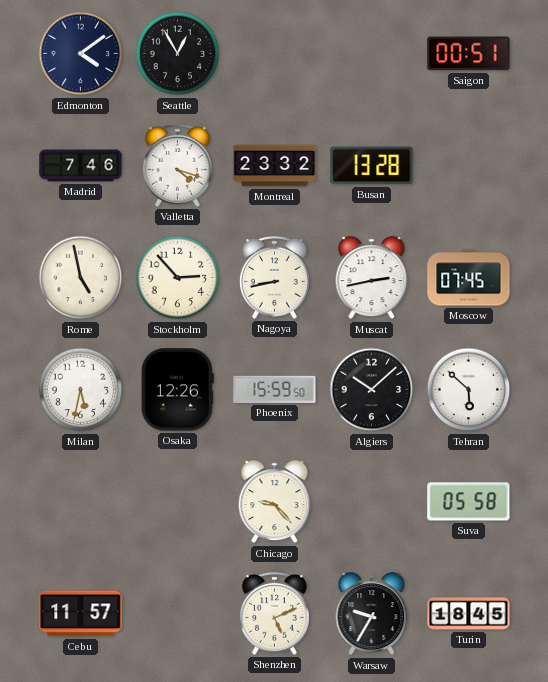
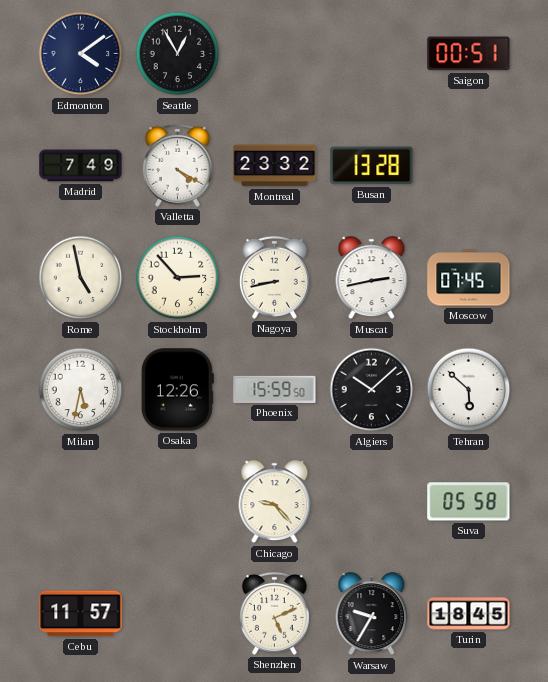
Madrid: 7:46 -> 7:49 (81, 166)
Valletta: 4:18 -> 4:20 (177, 165)
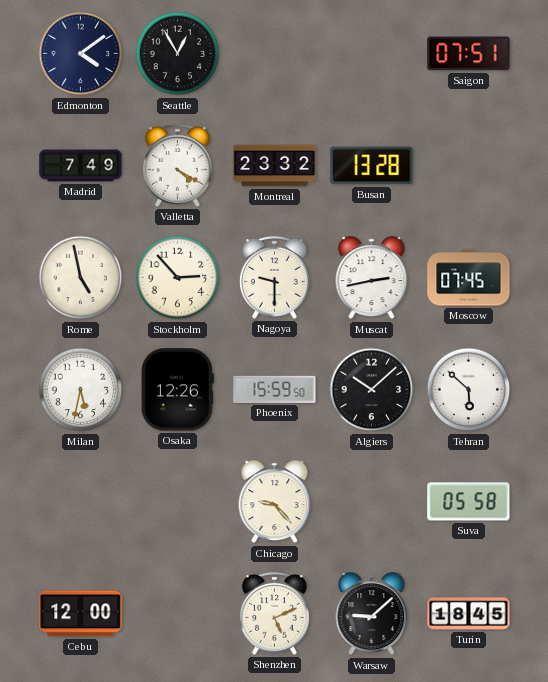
Saigon: 00:51 -> 07:51 (469, 54)
Nagoya: 8:43 -> 9:30 (274, 277)
Cebu: 11:57 -> 12:00 (81, 614)
Warsaw: 9:35 -> 9:08 (372, 614)
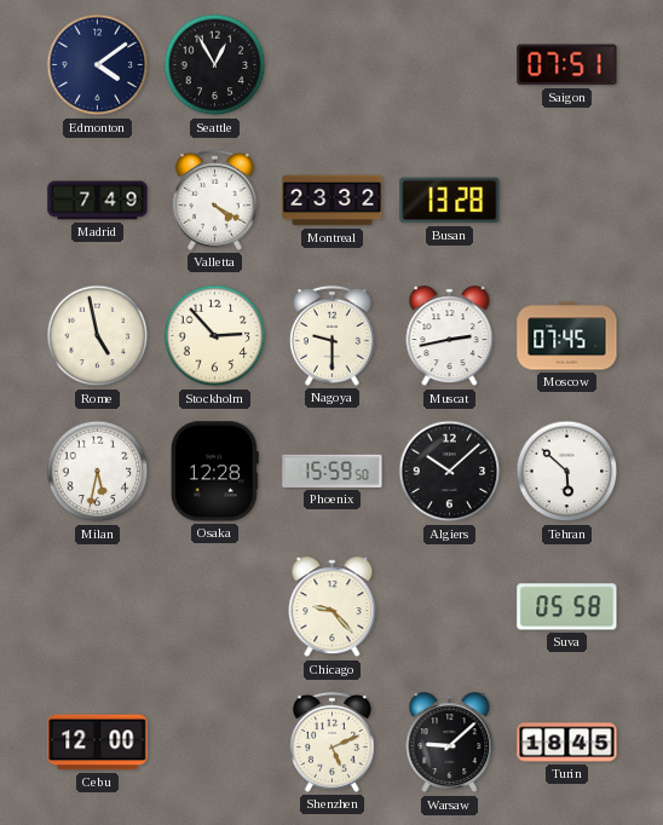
Osaka: 12:26 -> 12:28 (214, 472)
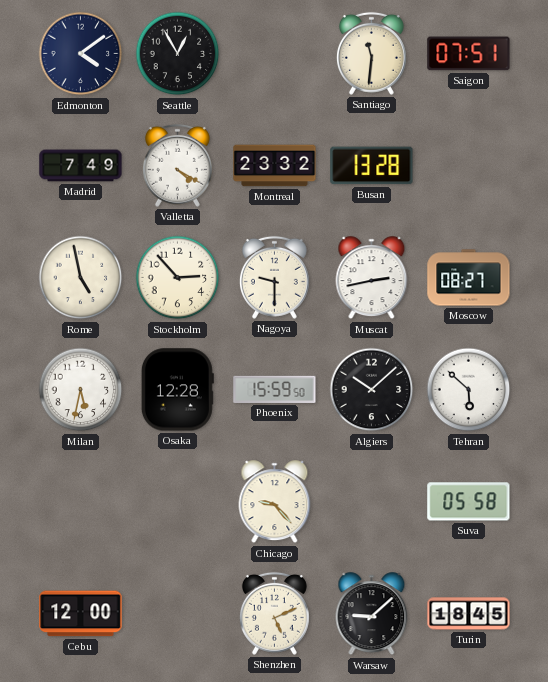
Santiago: none -> 11:31 (371, 53)
Moscow: 07:45 -> 08:27 (469, 278)
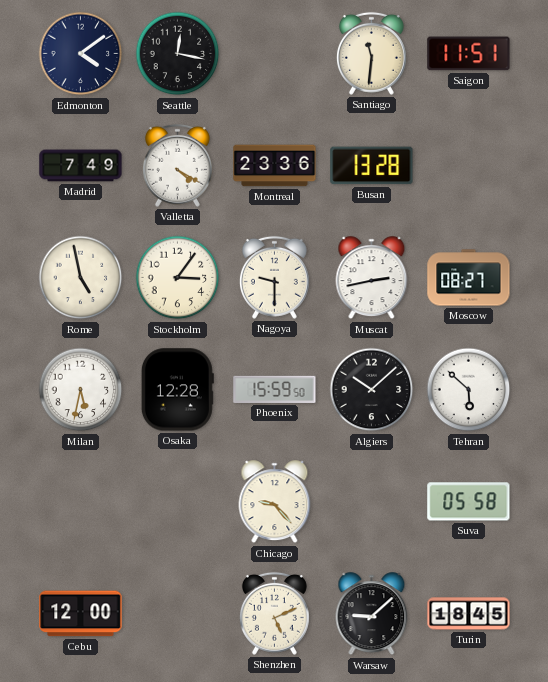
Seattle: 12:55 -> 12:17 (178, 54)
Saigon: 07:51 -> 11:51 (469, 54)
Montreal: 23:32 -> 23:36 (275, 166)
Stockholm: 2:53 -> 3:06 (178, 278)
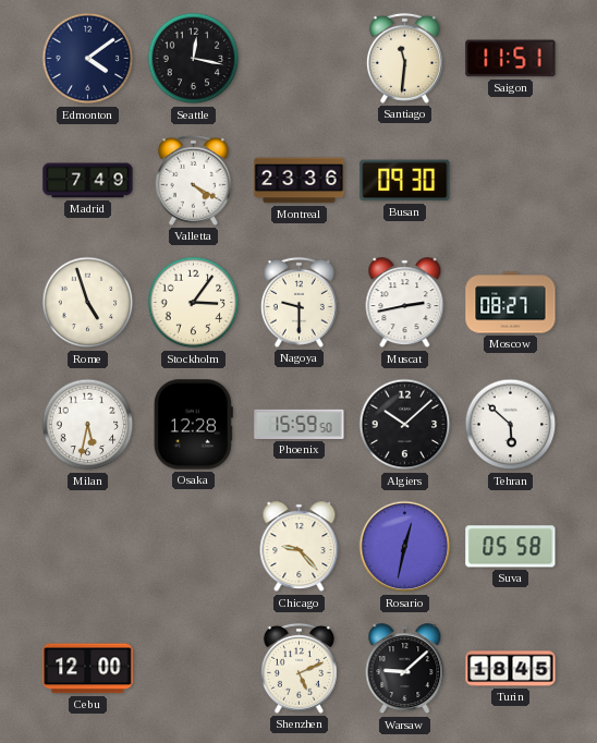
Busan: 13:28 -> 09:30 (405, 181)
Rome: 4:58 -> 4:57 (88, 303)
Rosario: none -> 12:32 (405, 547)
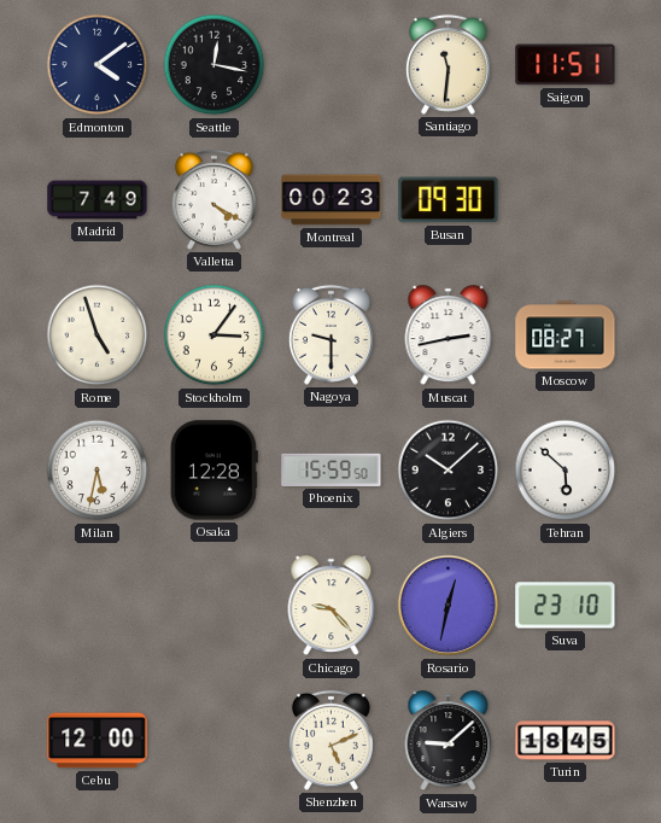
Montreal: 23:36 -> 00:23 (332, 200)
Suva: 05:58 -> 23:10 (566, 606)
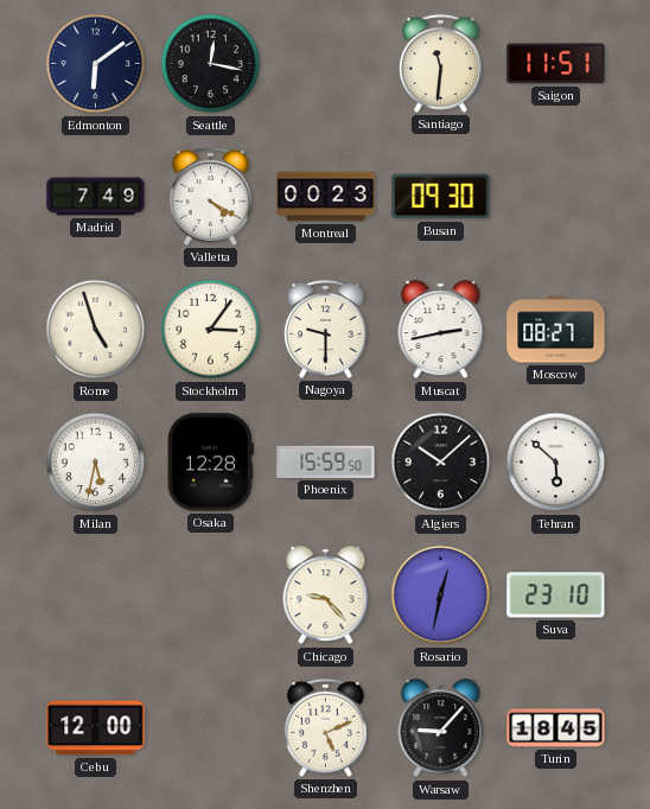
Edmonton: 4:09 -> 6:09 (96, 64)
Warsaw: 9:08 -> 9:07 (441, 728)
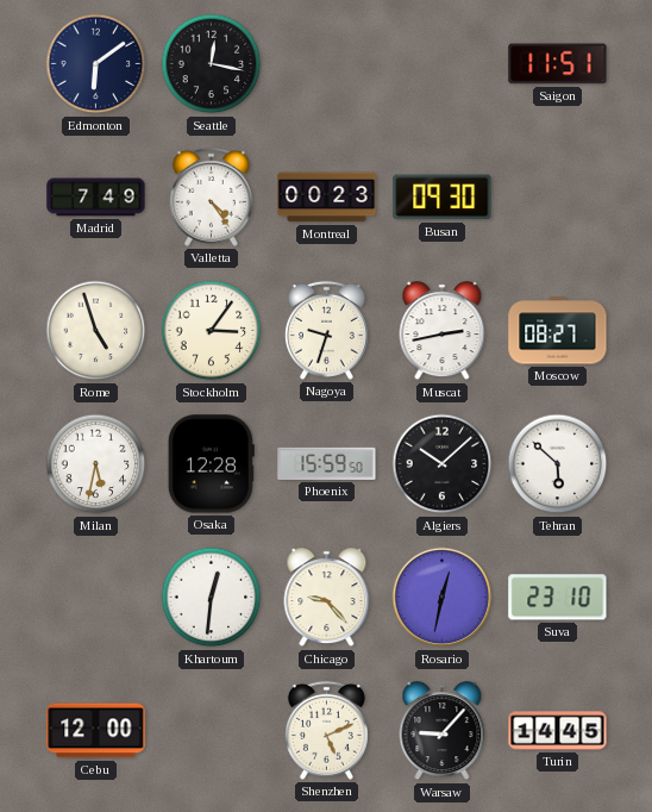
Santiago: 11:31 -> none (440, 63)
Valletta: 4:20 -> 4:24 (211, 196)
Nagoya: 9:30 -> 9:33 (326, 330)
Khartoum: none -> 12:31 (212, 598)
Turin: 18:45 -> 14:45 (558, 731)
